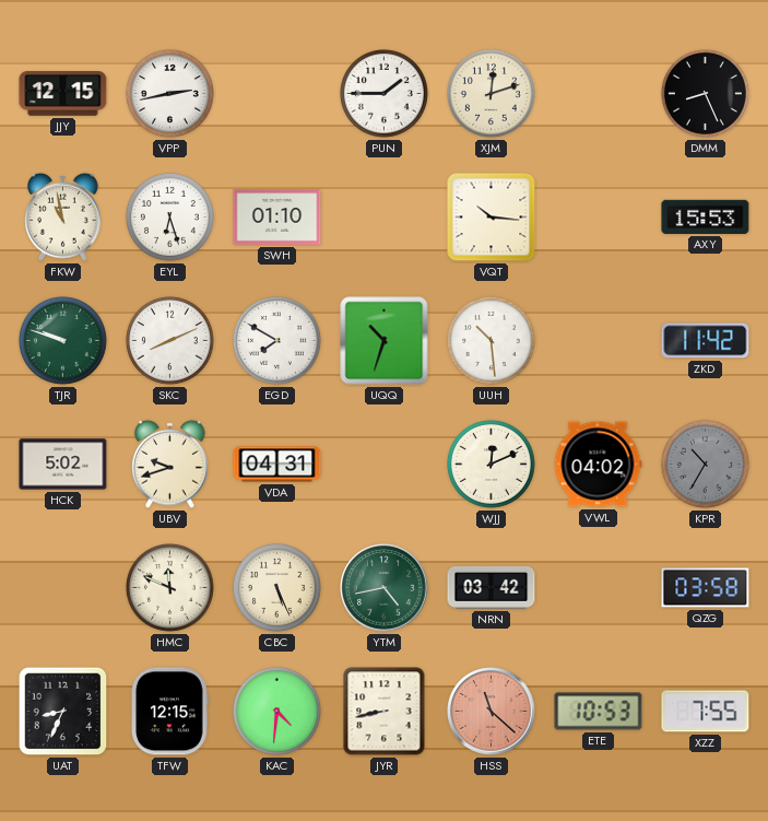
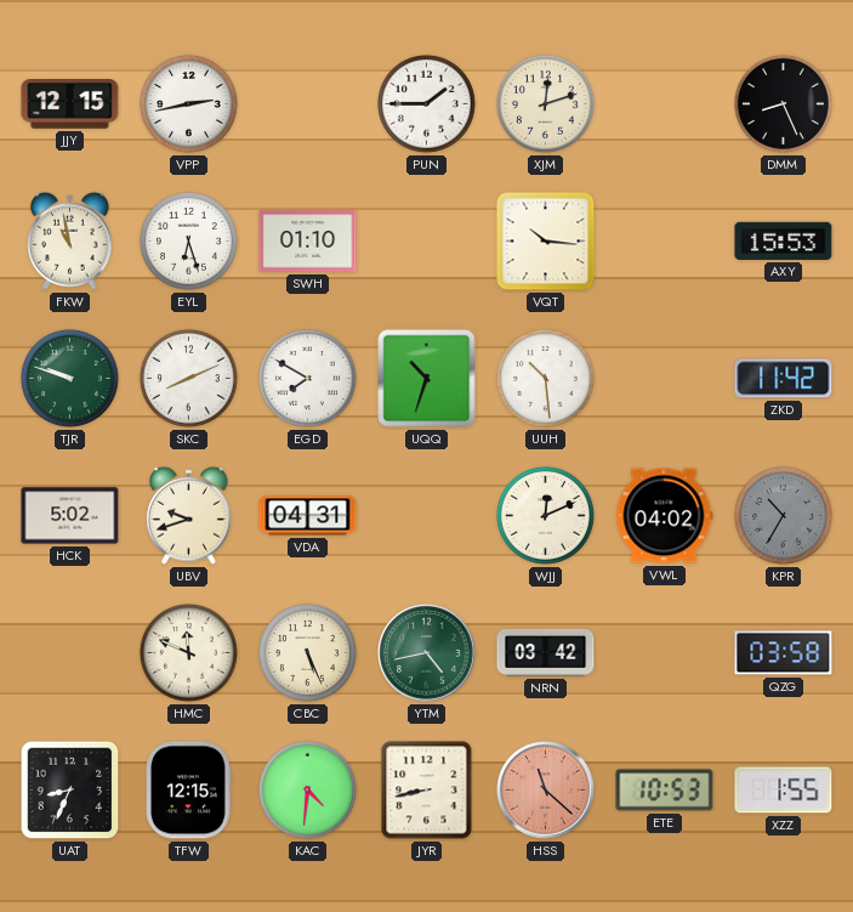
XZZ: 7:55 -> 1:55 (784, 791)
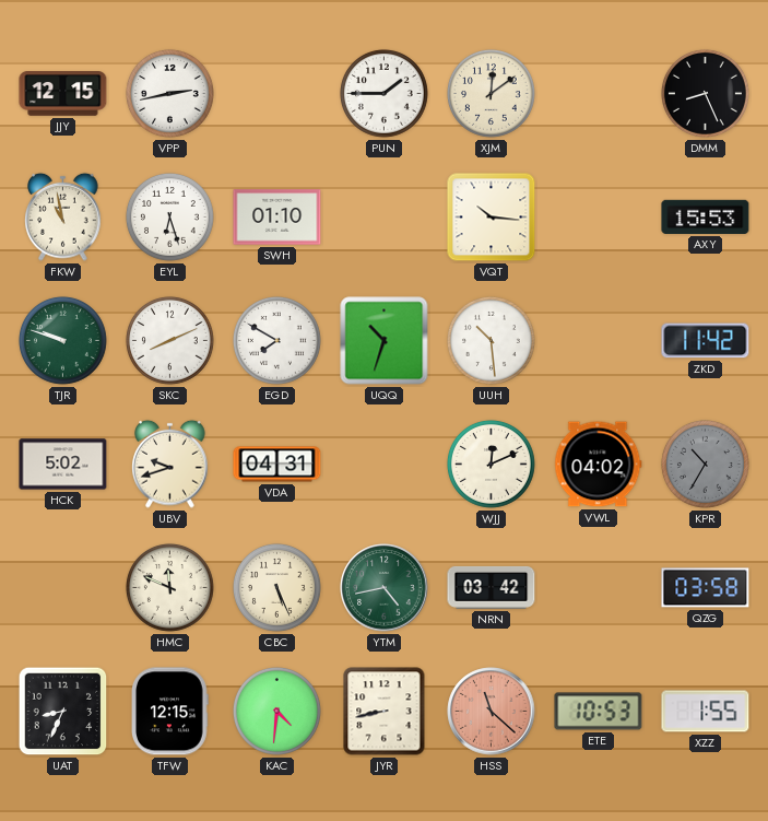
XJM: 12:12 -> 12:09 (492, 94)
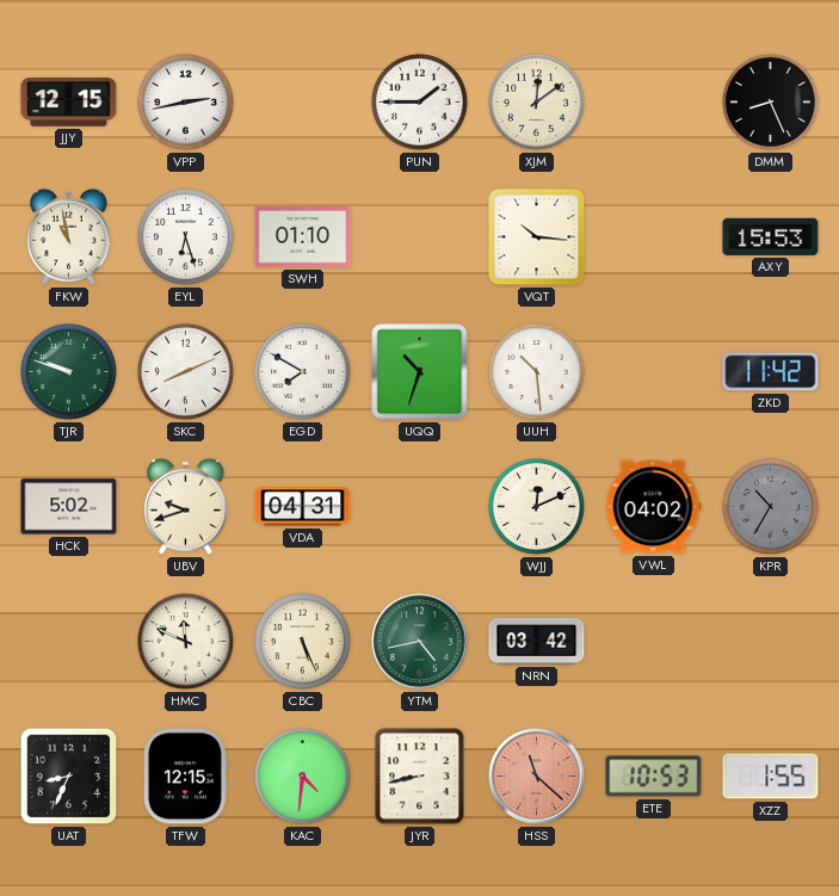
QZG: 03:58 -> none (706, 588)
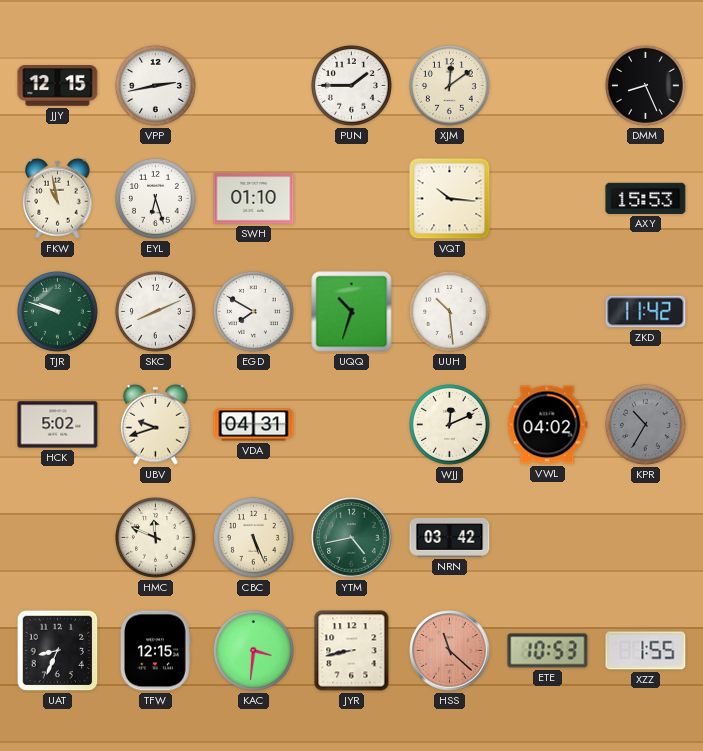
KAC: 4:31 -> 3:31 (254, 651)
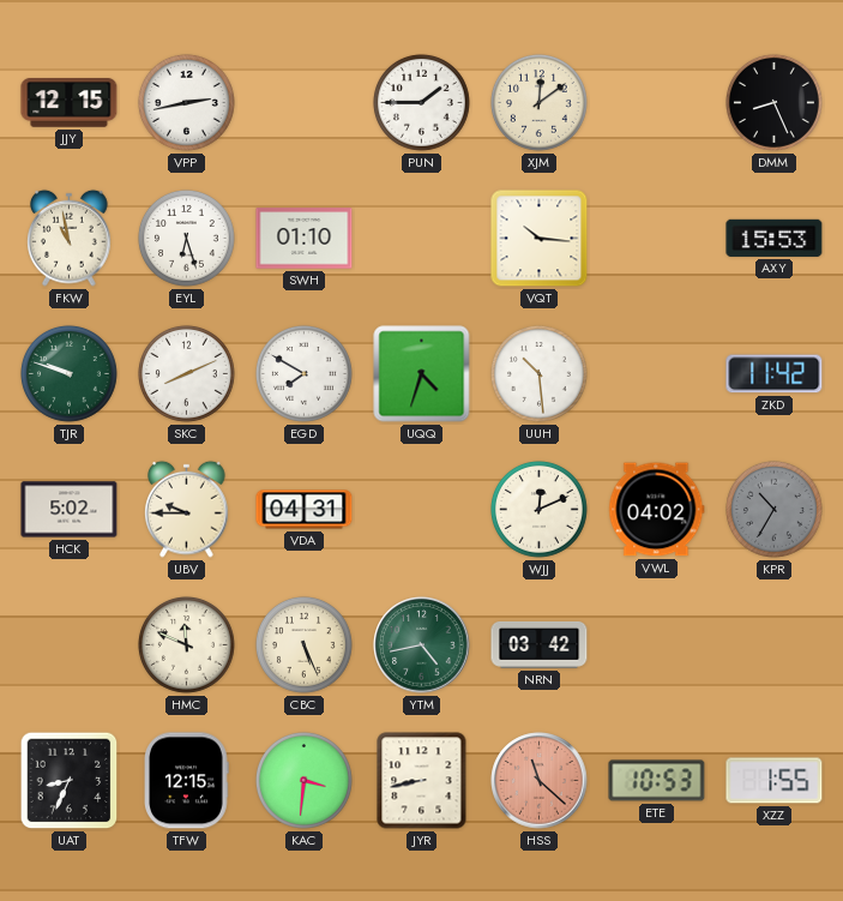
UQQ: 10:33 -> 4:33 (422, 374)
UBV: 9:42 -> 9:45 (187, 509)
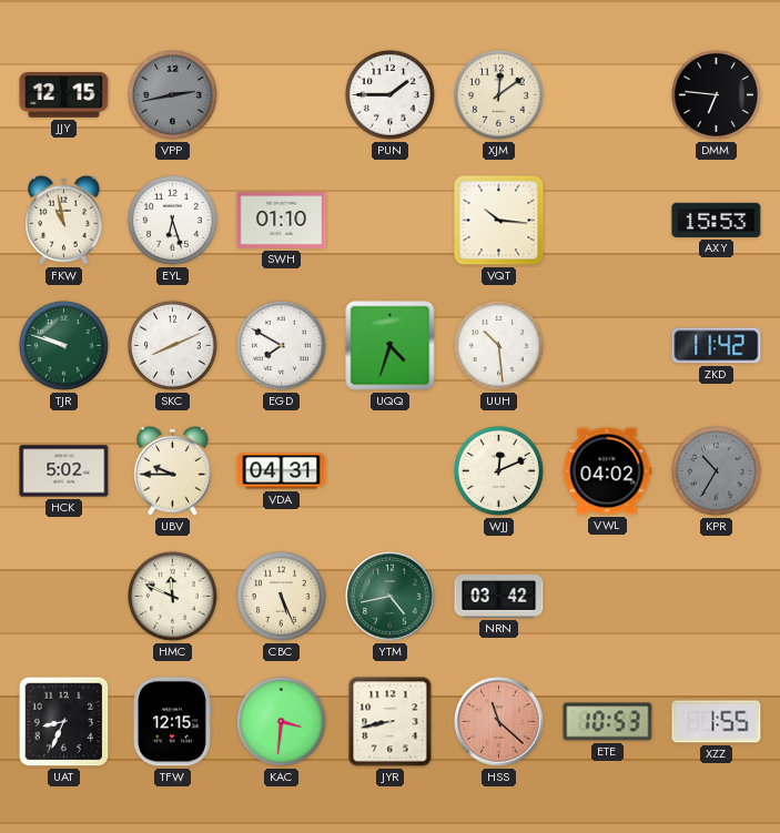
VPP dial: white -> grey (173, 95)
DMM: 8:26 -> 6:46 (717, 95)
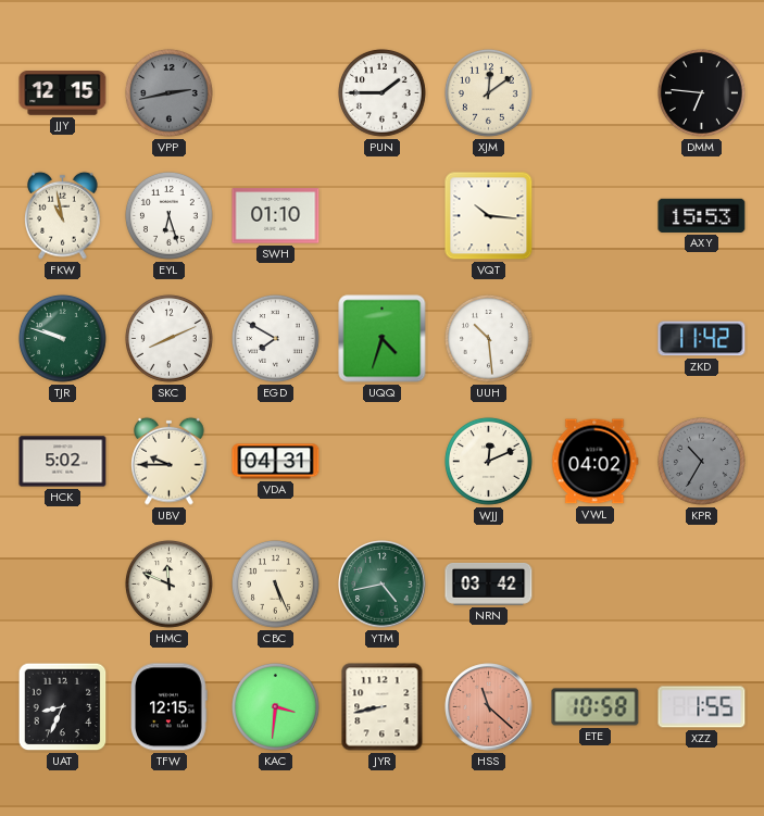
ETE: 10:53 -> 10:58 (596, 707)
